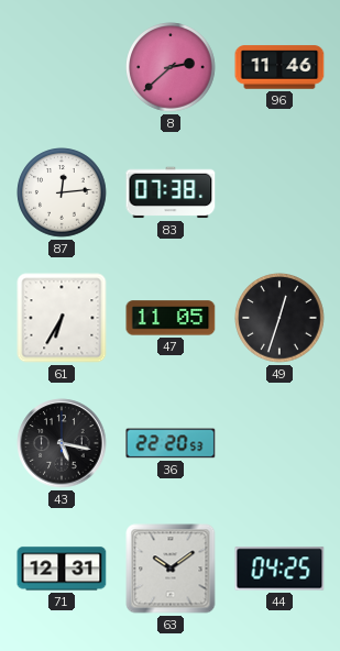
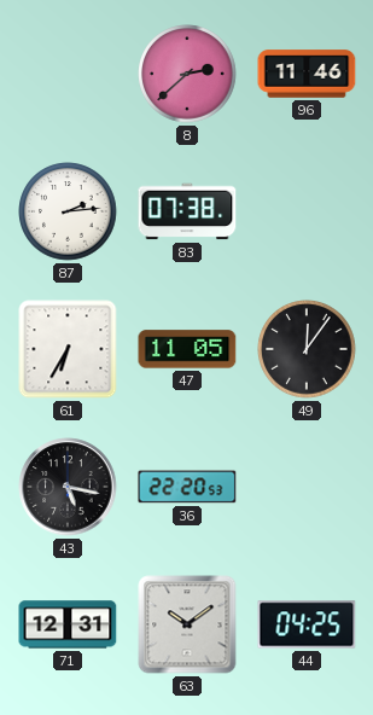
87: 12:14 -> 2:14 (68, 211)
49: 12:33 -> 12:06 (307, 349)
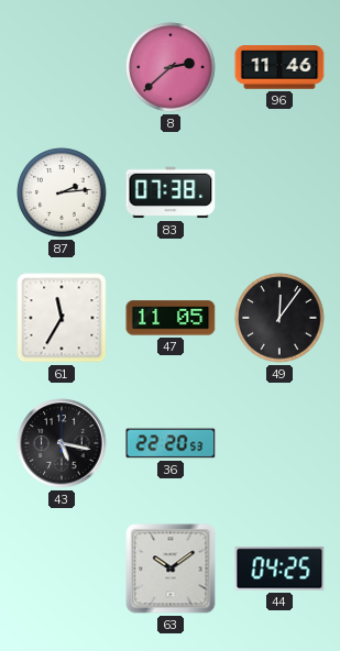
61: 6:35 -> 11:35 (62, 318)
71: 12:31 -> none (68, 624)
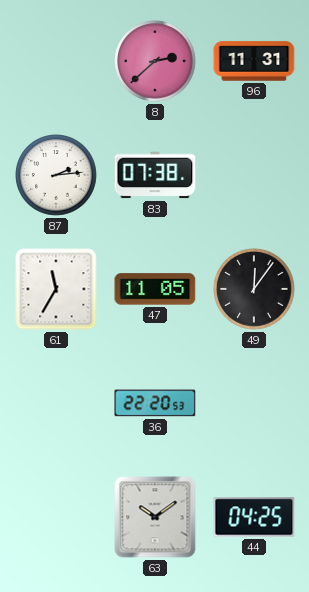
96: 11:46 -> 11:31 (254, 61)
43: 5:17 -> none (62, 443)
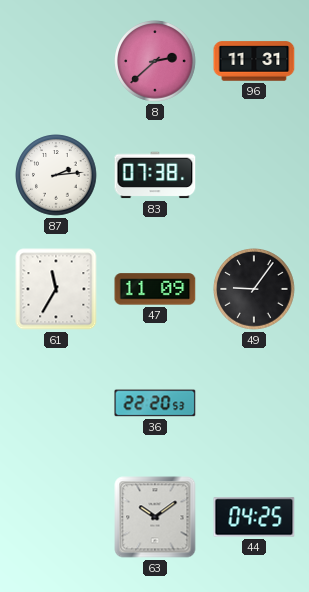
47: 11:05 -> 11:09 (155, 289)
49: 12:06 -> 9:06 (254, 289)
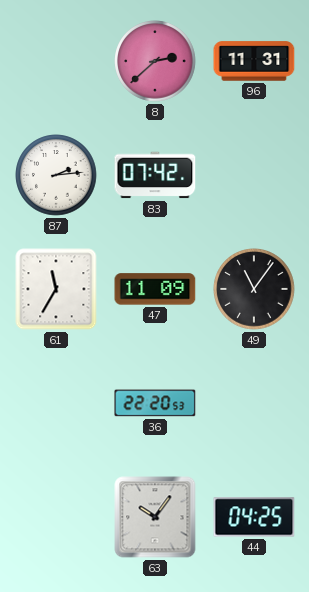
83: 07:38 -> 07:42 (155, 175)
49: 9:06 -> 11:06 (254, 289)
63: 10:09 -> 10:06 (155, 517)
